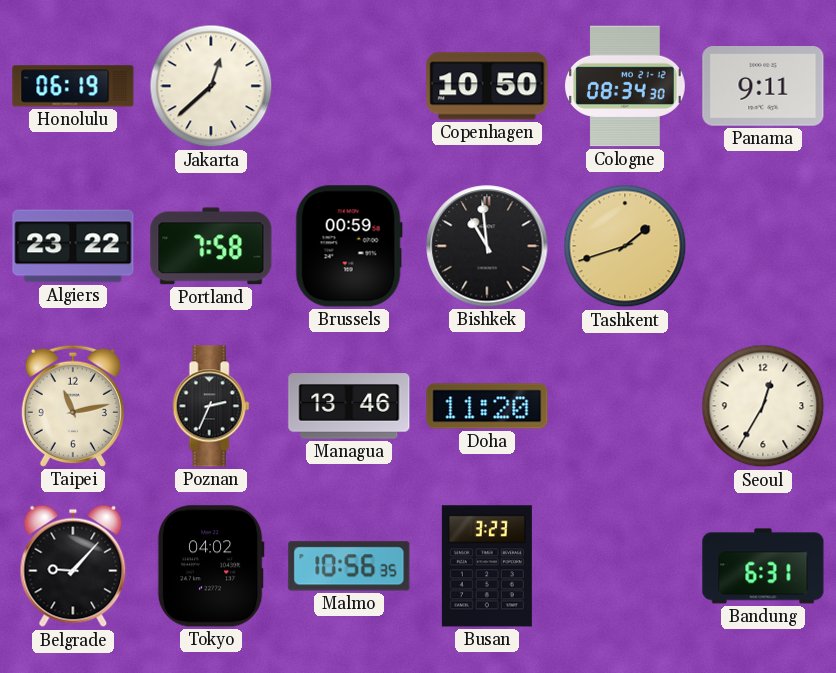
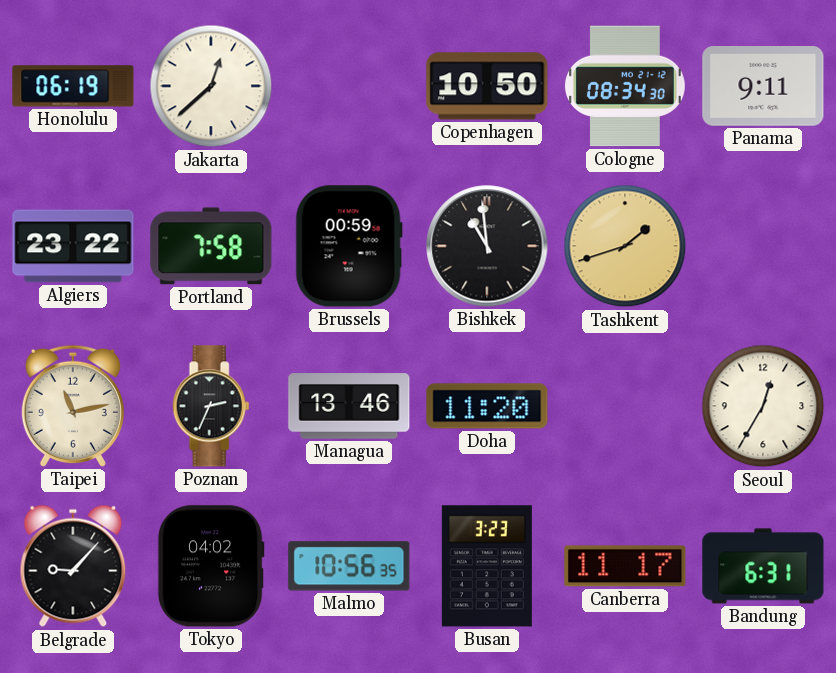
Canberra: none -> 11:17 (625, 566)
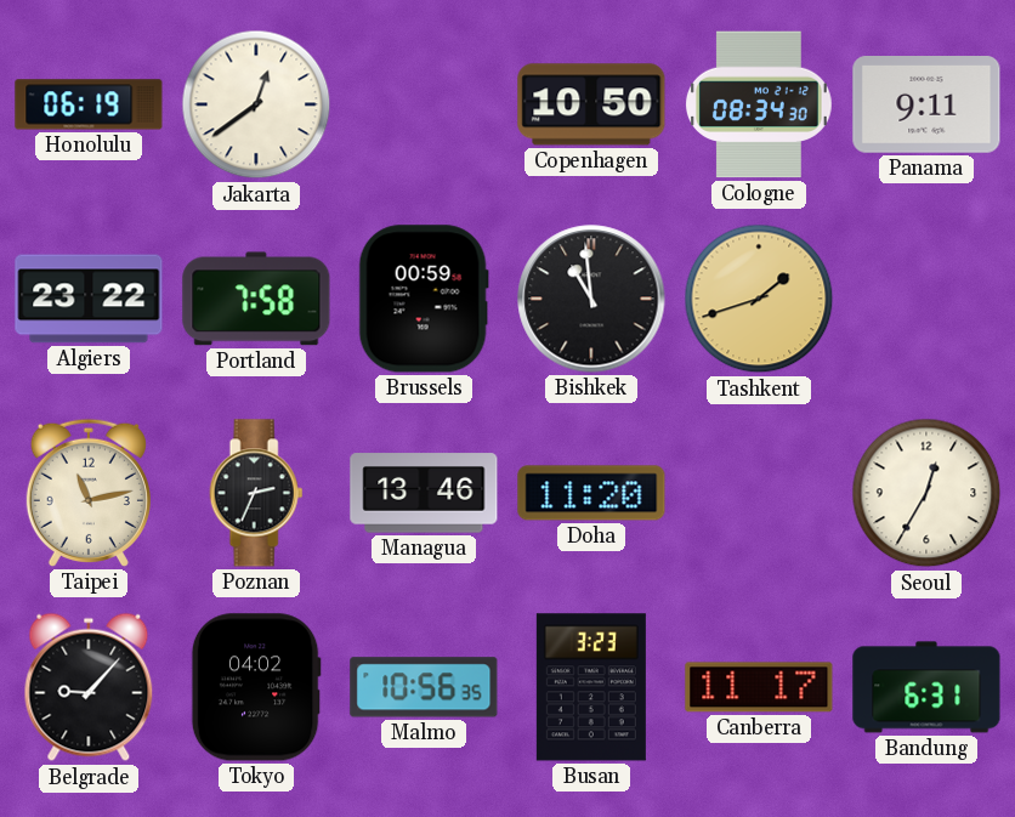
Jakarta: 12:38 -> 12:39 (256, 104)
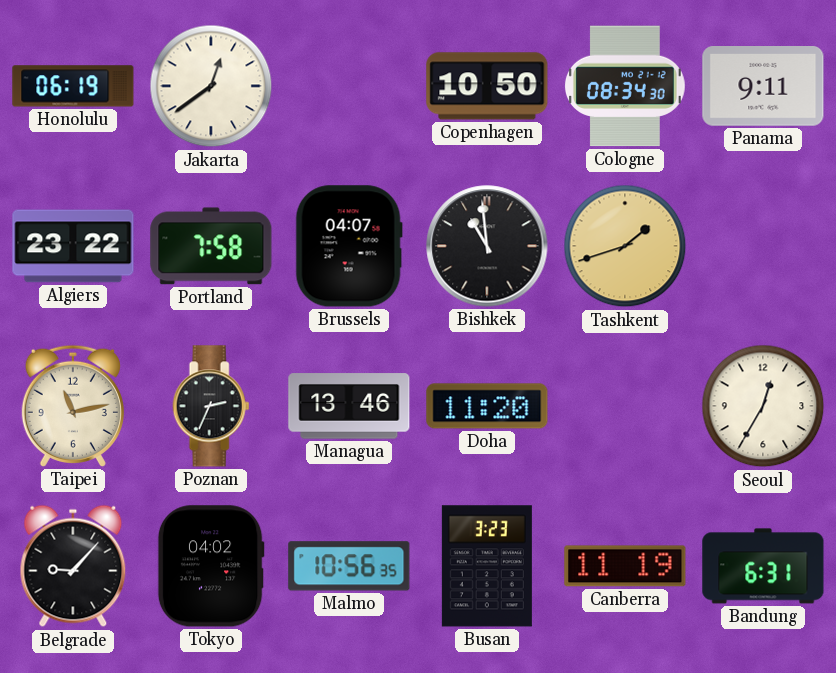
Brussels: 00:59 -> 04:07 (349, 246)
Canberra: 11:17 -> 11:19 (625, 566)
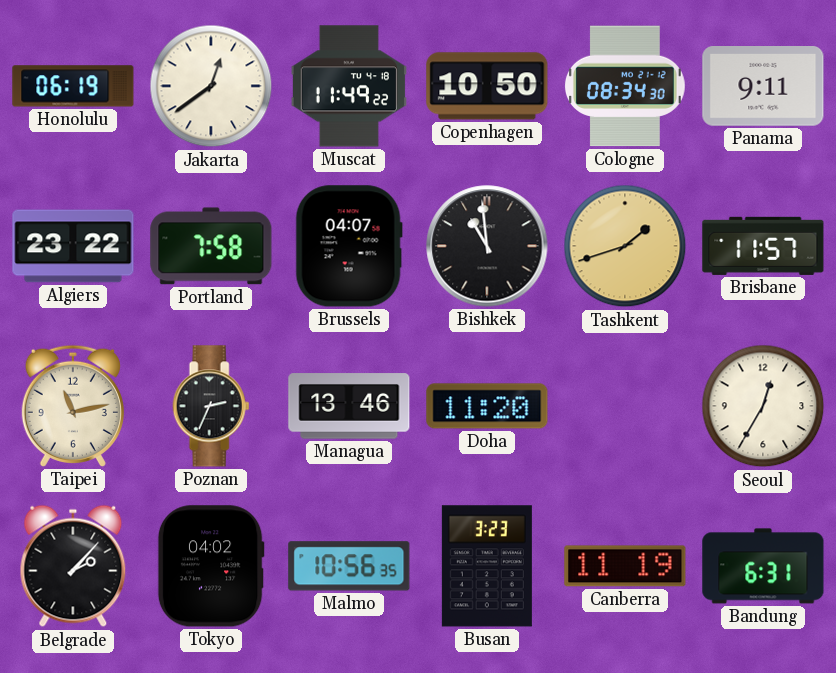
Muscat: none -> 11:49 (349, 86)
Brisbane: none -> 11:57 (763, 246)
Belgrade: 9:07 -> 2:07 (73, 566)
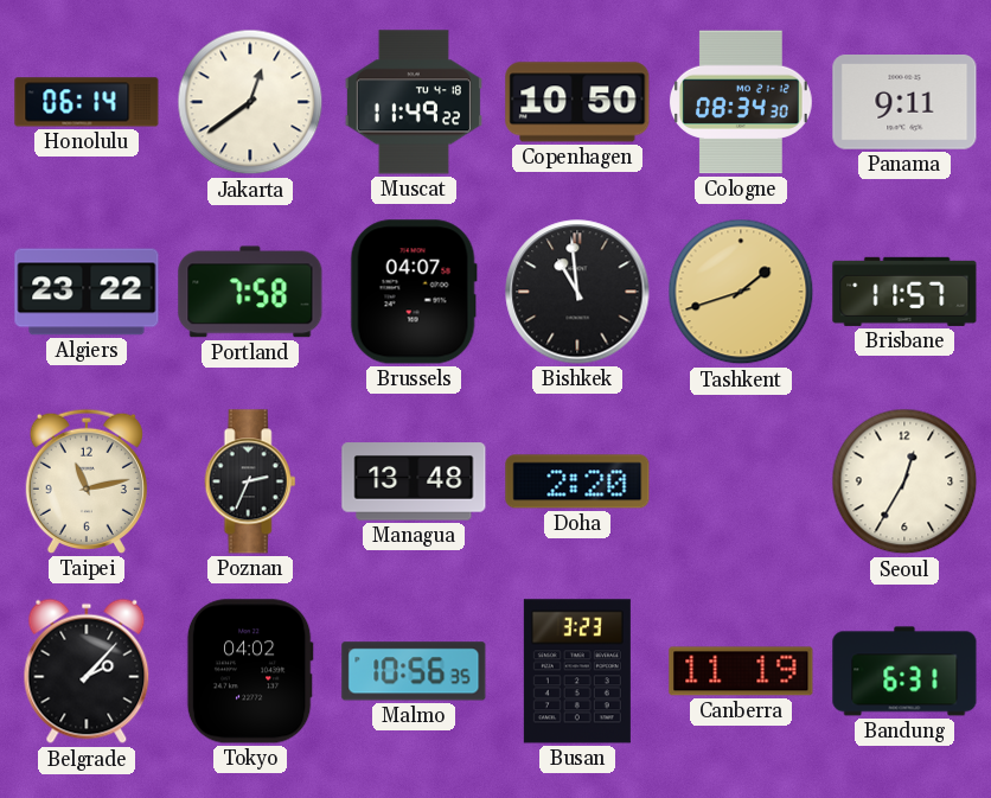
Honolulu: 06:19 -> 06:14 (87, 102)
Managua: 13:46 -> 13:48 (414, 481)
Doha: 11:20 -> 2:20 (577, 481)
